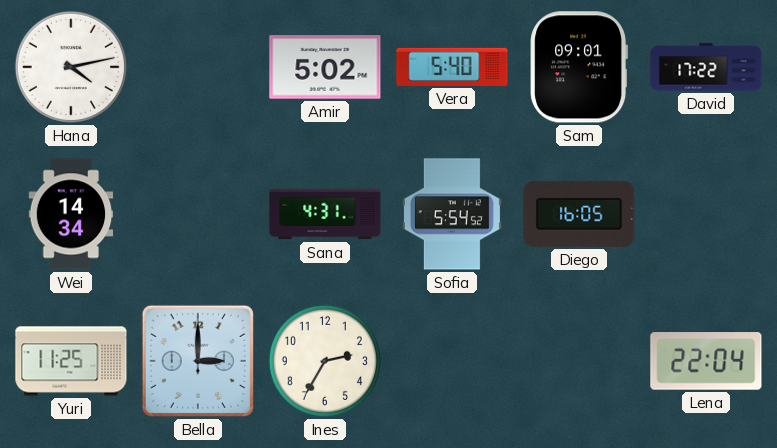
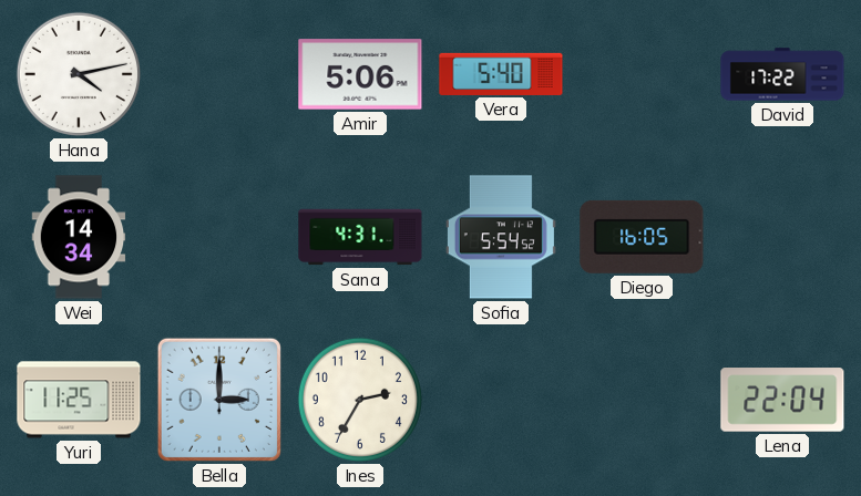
Amir: 5:02 -> 5:06 (360, 74)
Sam: 09:01 -> none (578, 67)
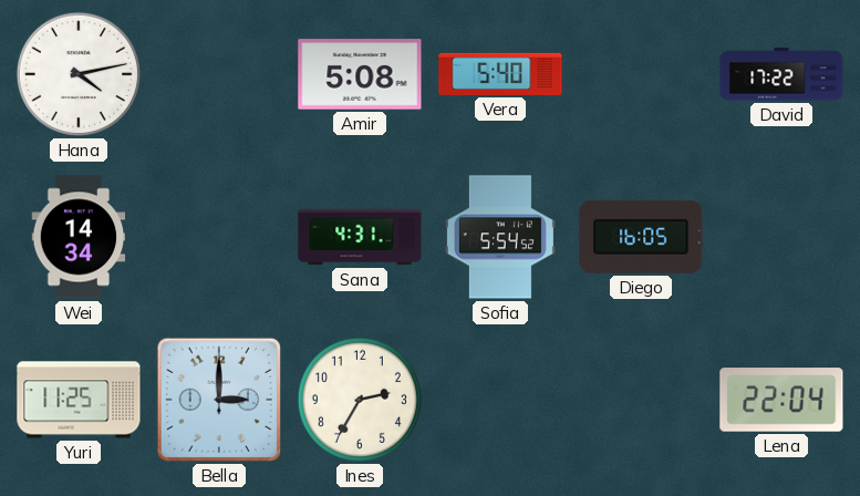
Amir: 5:06 -> 5:08 (360, 74)
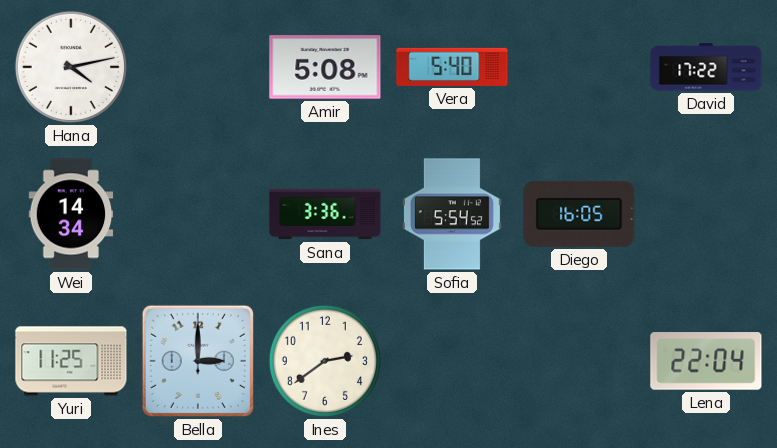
Sana: 4:31 -> 3:36 (325, 214)
Ines: 2:35 -> 2:39 (325, 361)
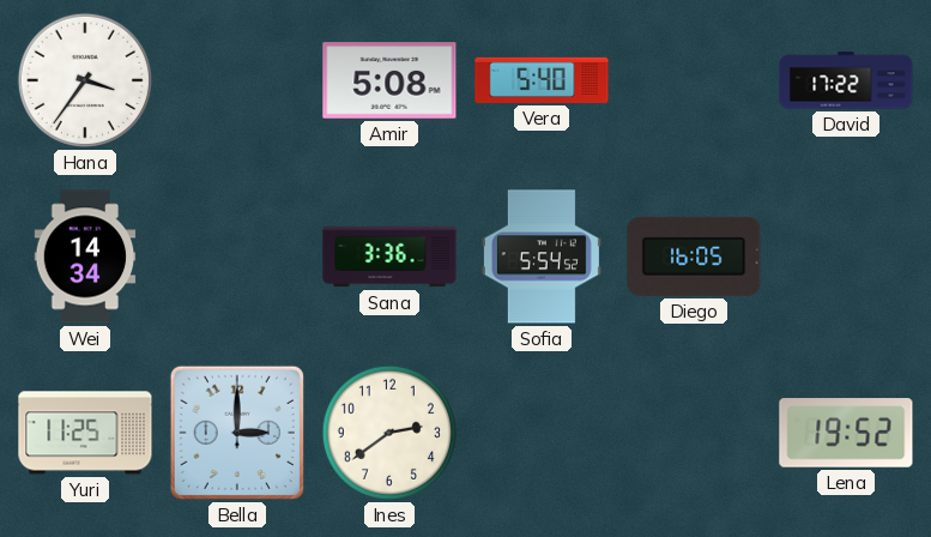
Hana: 4:13 -> 3:36 (85, 80)
Lena: 22:04 -> 19:52 (846, 433)
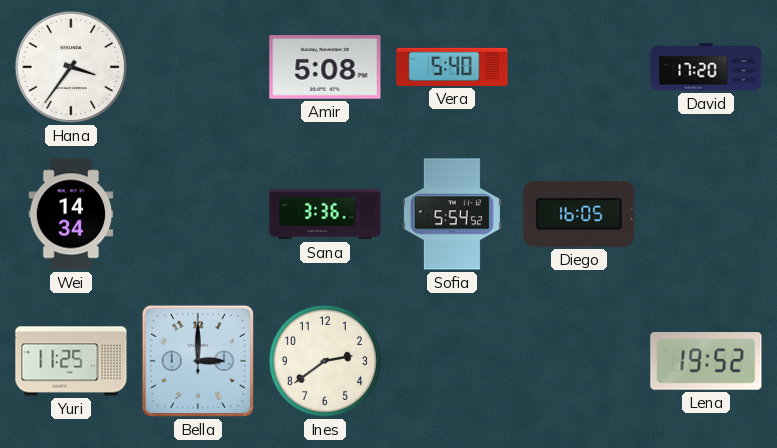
David: 17:22 -> 17:20 (706, 67)
